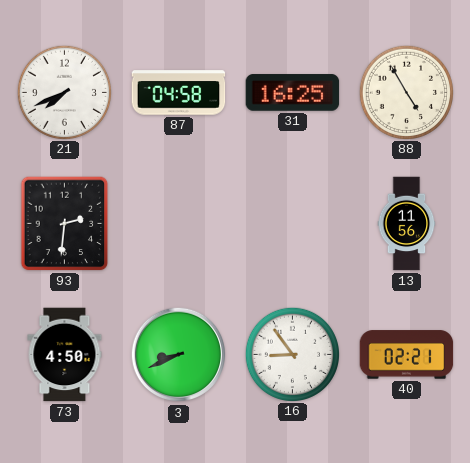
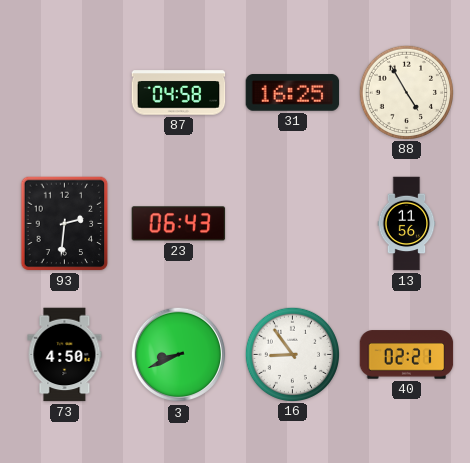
21: 7:41 -> none (64, 92)
23: none -> 06:43 (179, 224)
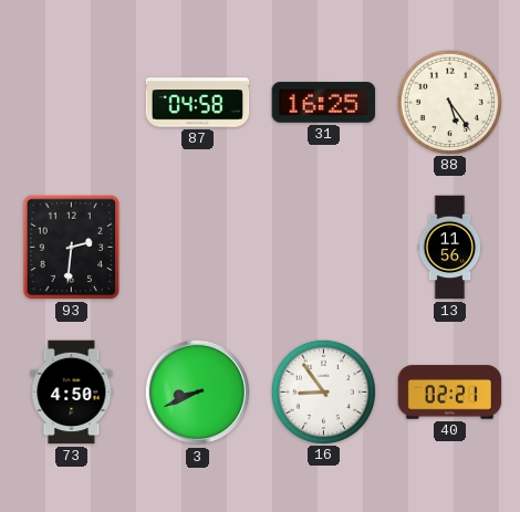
88: 4:55 -> 5:24 (449, 102)
23: 06:43 -> none (179, 224)
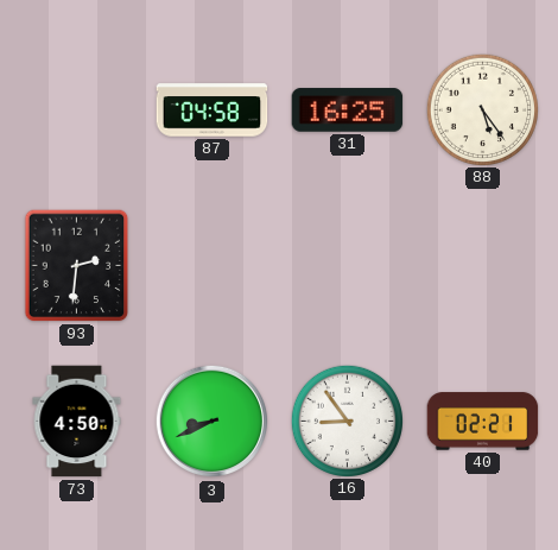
13: 11:56 -> none (450, 248)
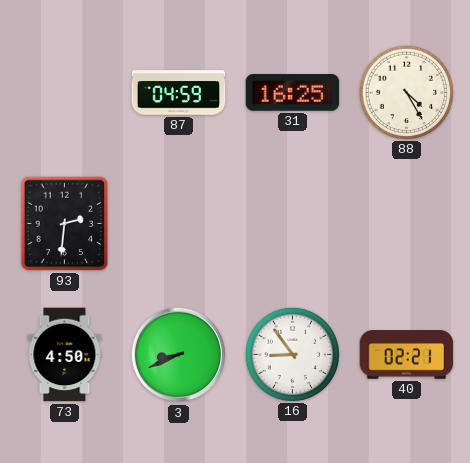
87: 04:58 -> 04:59 (179, 93)
88: 5:24 -> 4:25 (406, 92)
